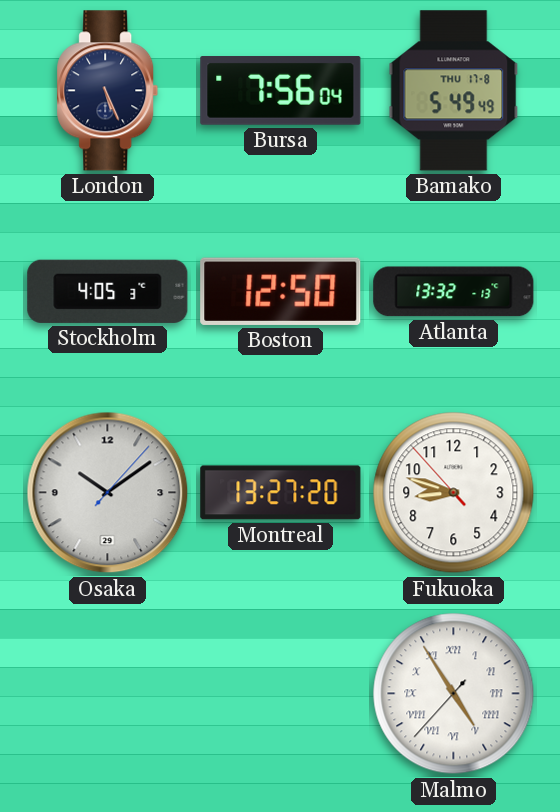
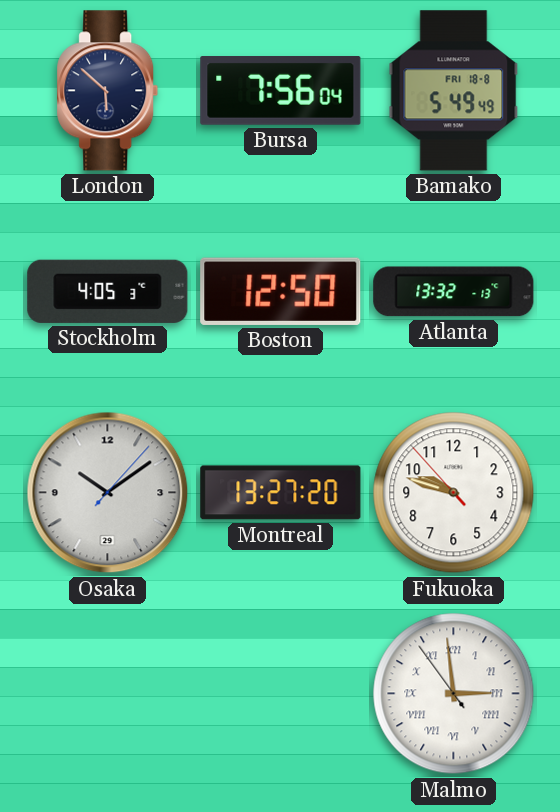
London: 5:26 -> 5:52 (108, 91)
Bamako date: THU 17-8 -> FRI 18-8 (454, 91)
Fukuoka: 8:47 -> 9:47 (454, 493)
Malmo: 4:54 -> 2:58 (454, 694)
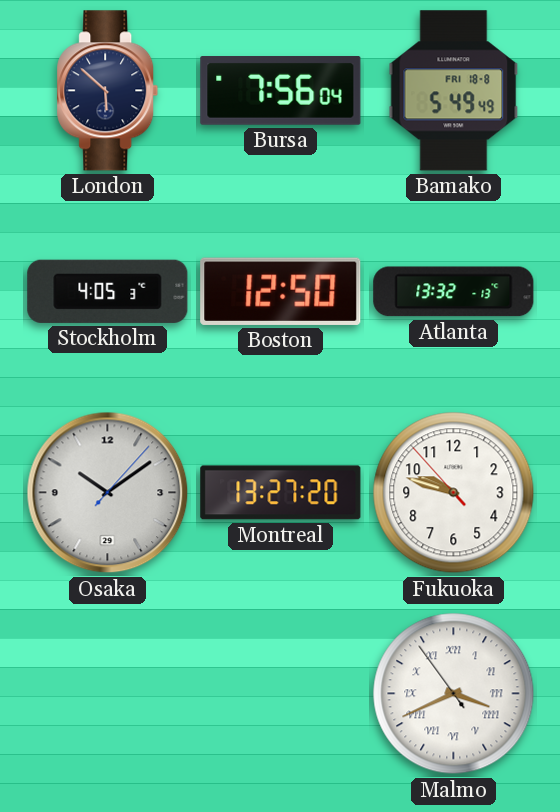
Malmo: 2:58 -> 3:40 (454, 694)
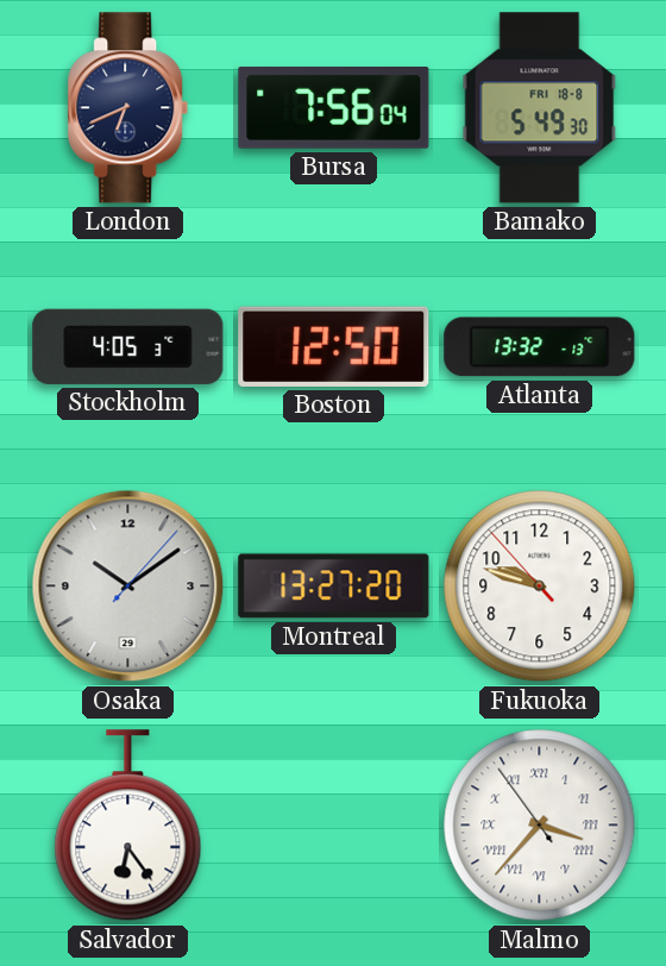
London: 5:52 -> 6:41 (128, 108)
Bamako: 5:49:49 -> 5:49:30 (540, 108)
Salvador: none -> 6:24 (128, 826)
Malmo: 3:40 -> 3:36 (540, 826)
